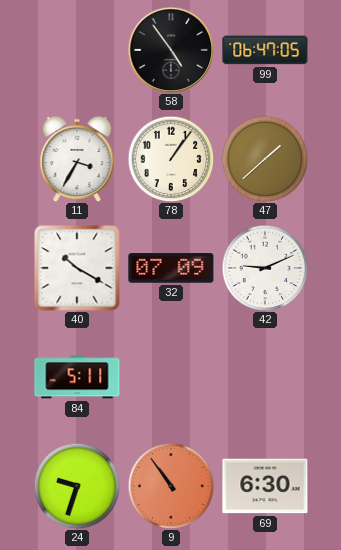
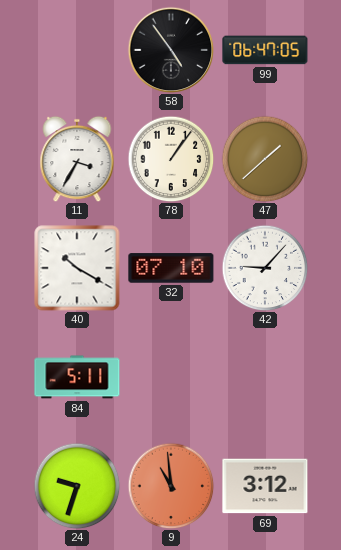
32: 07:09 -> 07:10 (171, 268)
42: 9:11 -> 9:07 (265, 268)
9: 10:54 -> 10:59 (171, 486)
69: 6:30 -> 3:12 (265, 486)
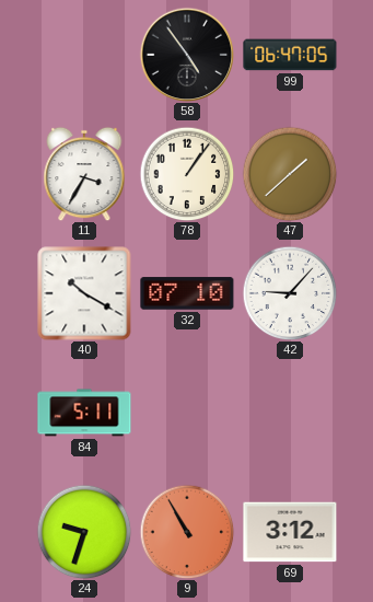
9: 10:59 -> 10:55 (187, 532)
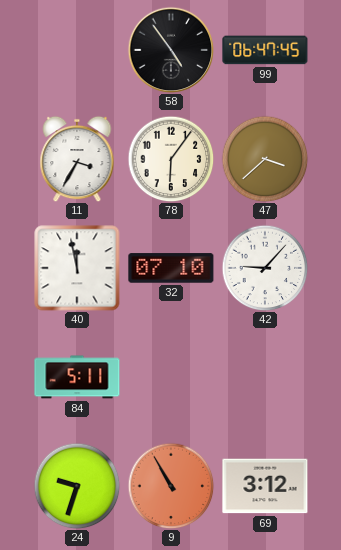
99: 06:47:05 -> 06:47:45 (265, 50)
78: 1:06 -> 6:06 (171, 159)
47: 1:38 -> 3:38 (265, 159)
40: 10:20 -> 11:58 (77, 268)
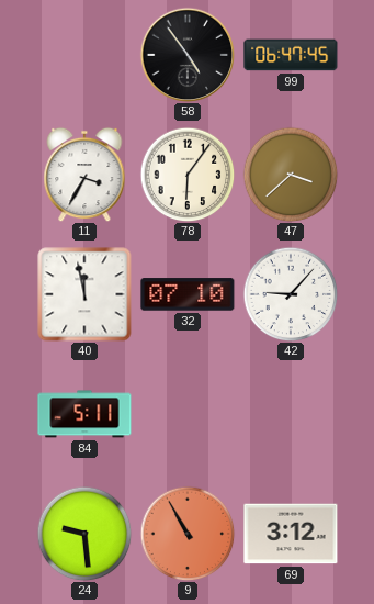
24: 9:33 -> 9:29 (84, 534)
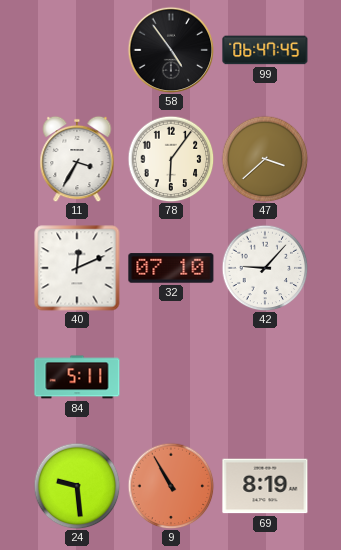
40: 11:58 -> 12:11 (77, 268)
69: 3:12 -> 8:19 (265, 486)
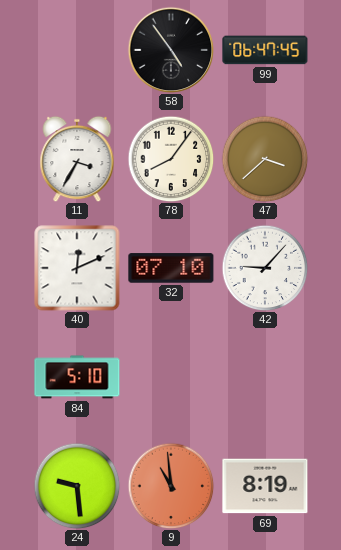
78: 6:06 -> 8:06 (171, 159)
84: 5:11 -> 5:10 (77, 377)
9: 10:55 -> 10:59 (171, 486)
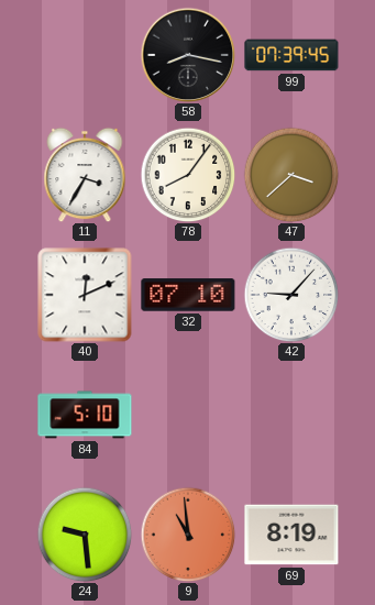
58: 4:54 -> 8:17 (188, 55)
99: 06:47 -> 07:39 (291, 55)
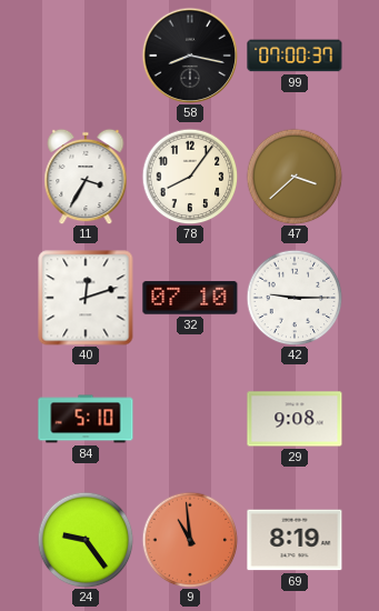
99: 07:39 -> 07:00 (295, 56)
40: 12:11 -> 12:12 (86, 298)
42: 9:07 -> 9:15 (295, 298)
29: none -> 9:08 (295, 419)
24: 9:29 -> 9:24 (86, 540)
